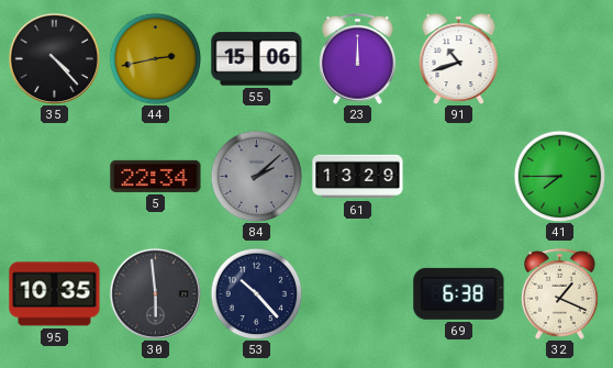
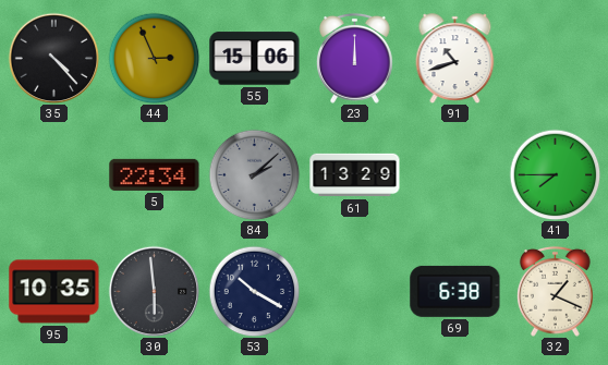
44: 2:43 -> 2:56 (154, 58)
53: 10:23 -> 10:20 (254, 291)
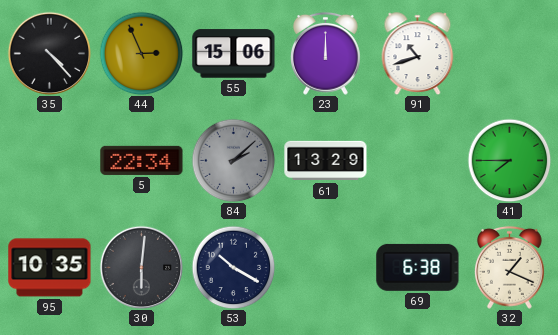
30: 5:59 -> 6:01 (141, 267)
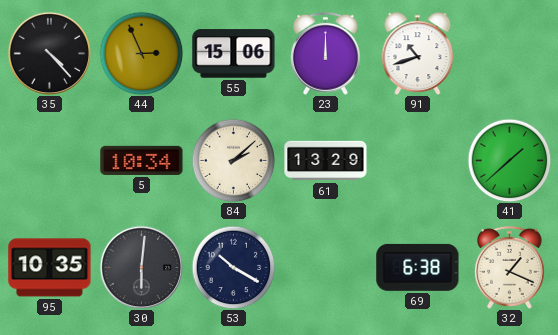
5: 22:34 -> 10:34 (142, 160)
84 dial: grey -> cream (233, 160)
41: 7:45 -> 1:38 (509, 160)
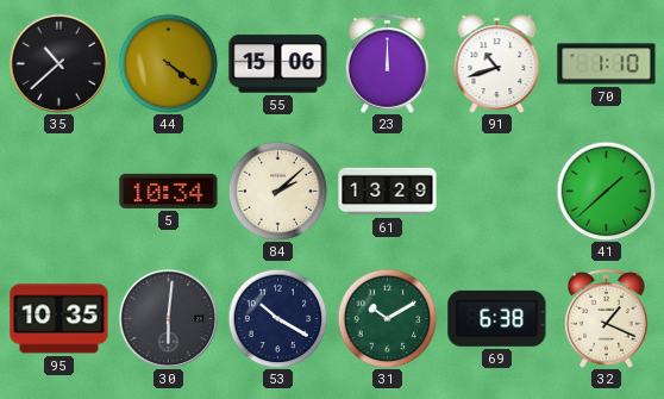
35: 4:23 -> 10:38 (58, 63)
44: 2:56 -> 4:21 (168, 63)
70: none -> 1:10 (607, 64)
31: none -> 10:10 (387, 318)
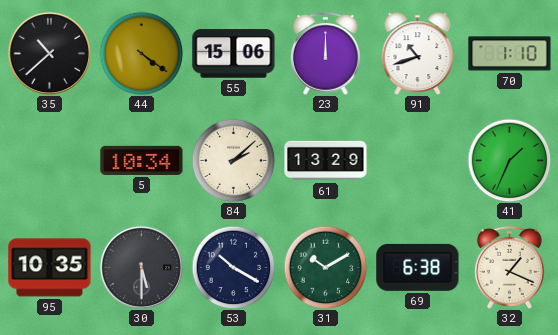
41: 1:38 -> 1:34 (509, 160)
30: 6:01 -> 5:30 (141, 267)
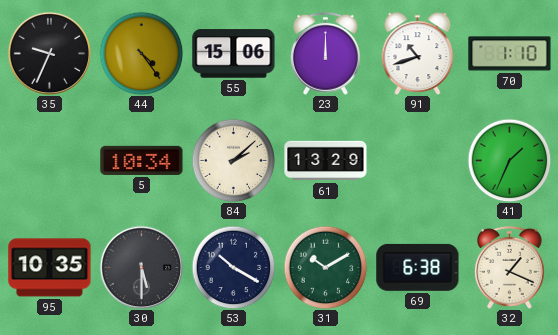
35: 10:38 -> 9:34 (49, 53)
44: 4:21 -> 4:24 (141, 53)
